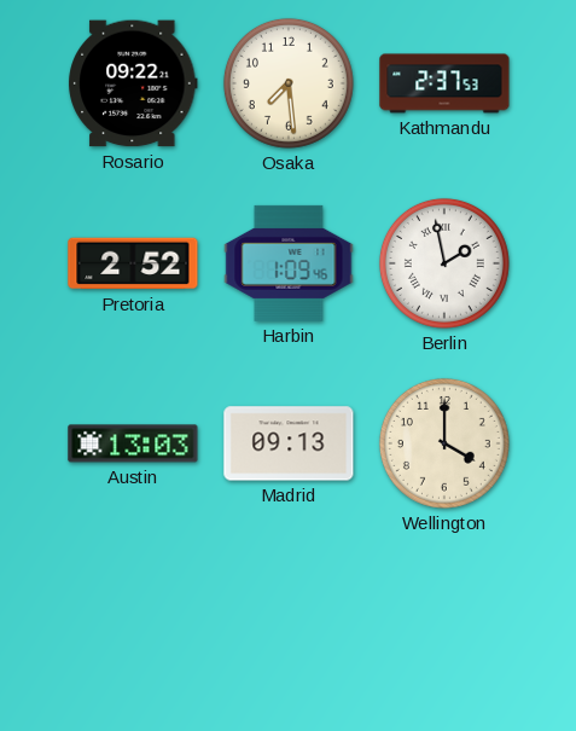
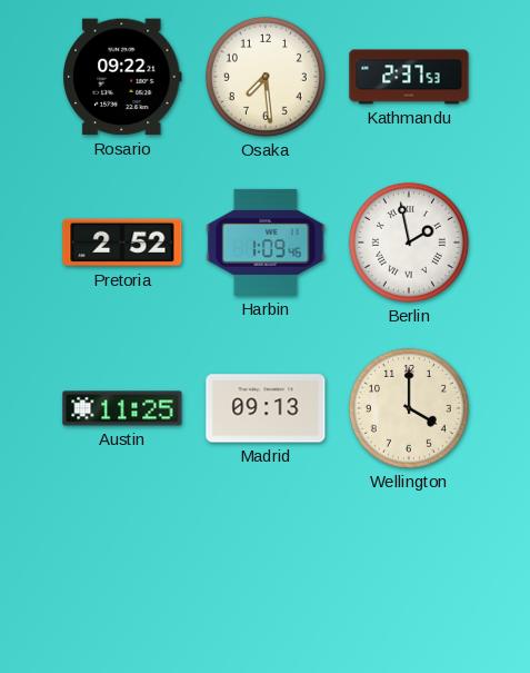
Austin: 13:03 -> 11:25 (122, 408)
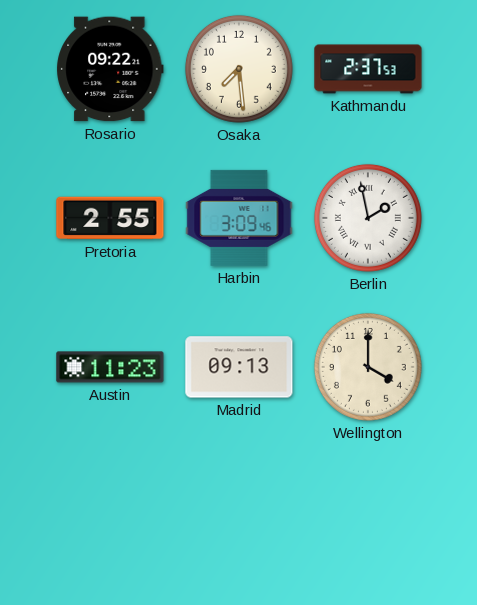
Pretoria: 2:52 -> 2:55 (110, 218)
Harbin: 1:09 -> 3:09 (239, 218)
Austin: 11:25 -> 11:23 (110, 367)
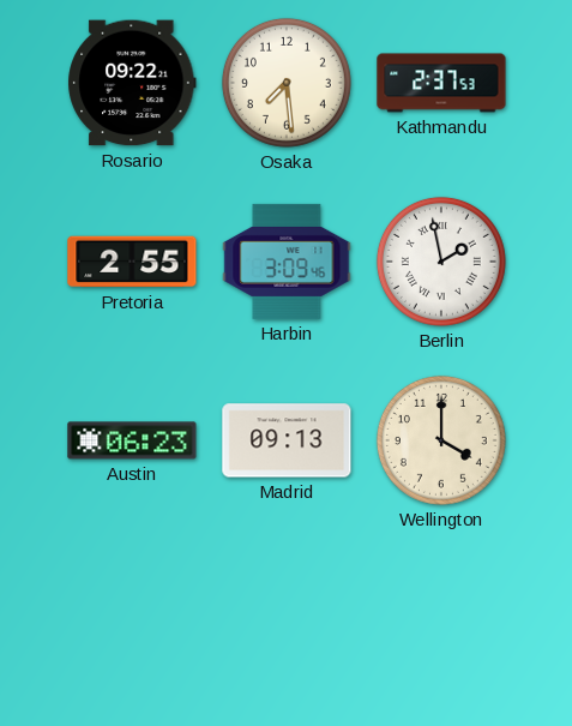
Austin: 11:23 -> 06:23 (132, 440)
